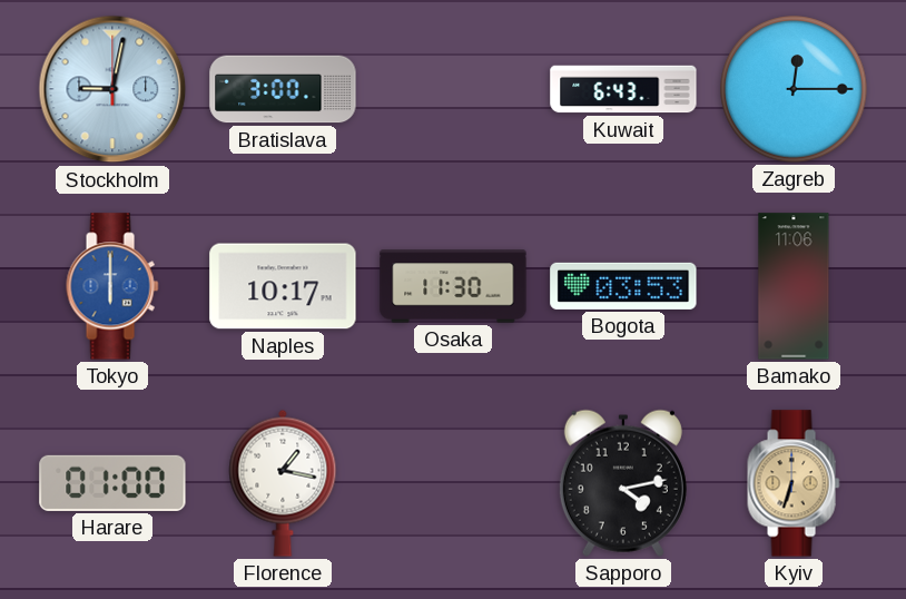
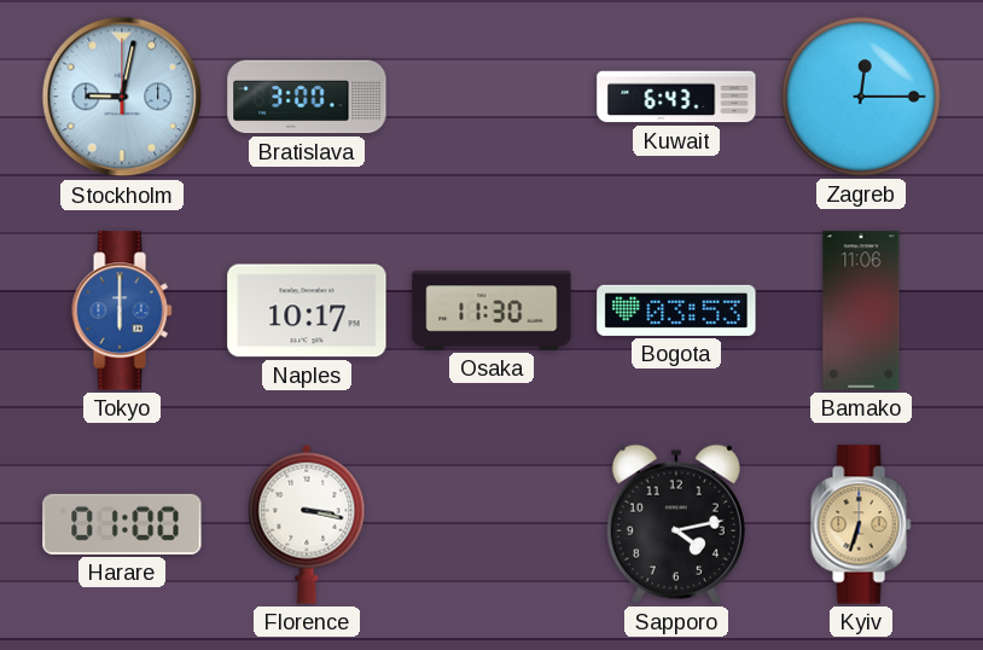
Florence: 1:17 -> 3:17 (307, 524)
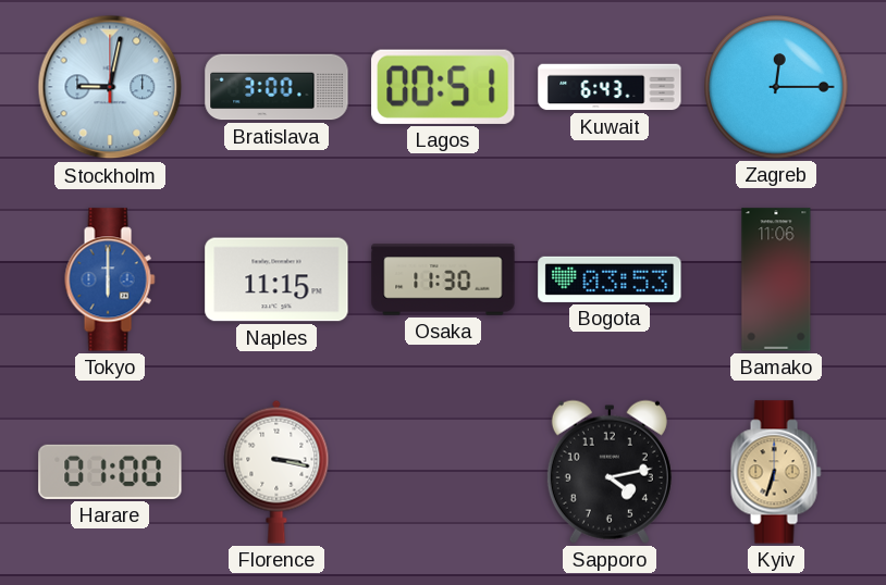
Lagos: none -> 00:51 (443, 87)
Naples: 10:17 -> 11:15 (276, 279)
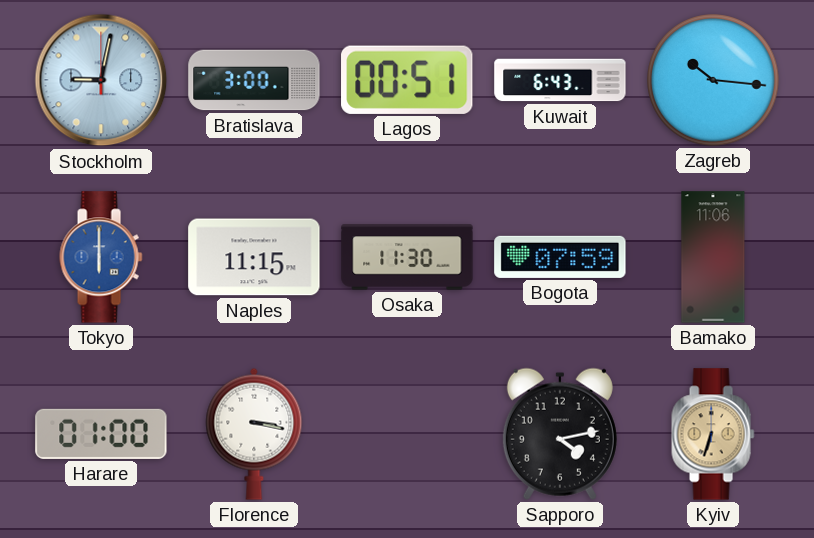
Zagreb: 12:15 -> 10:16 (713, 80)
Bogota: 03:53 -> 07:59 (560, 257)
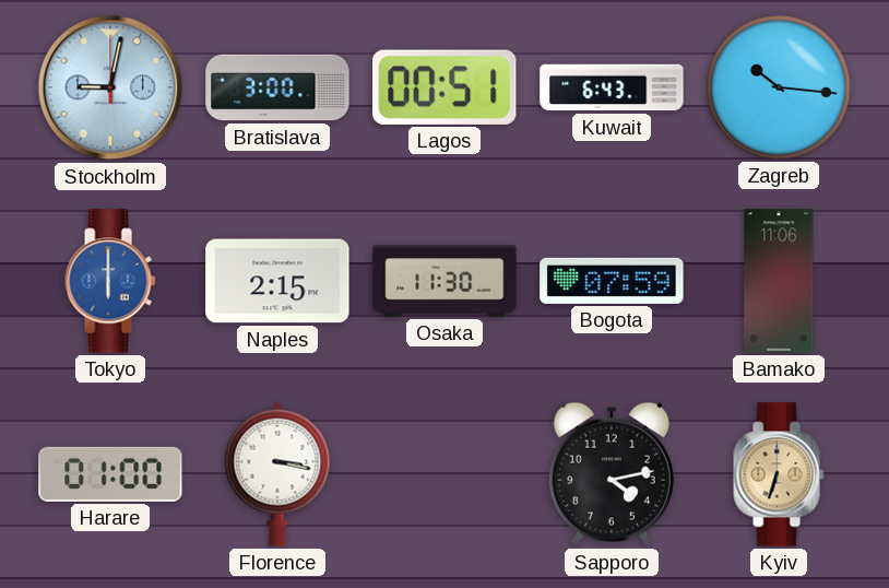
Naples: 11:15 -> 2:15 (277, 281)
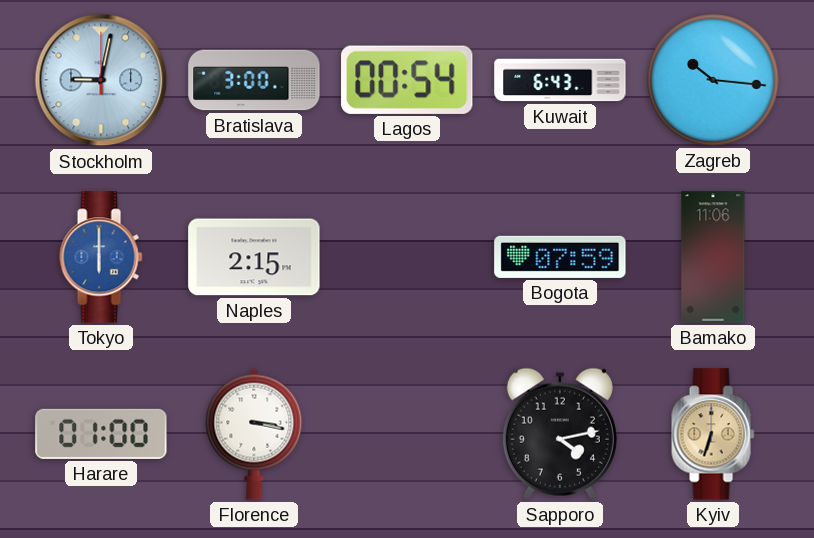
Lagos: 00:51 -> 00:54 (407, 80)
Osaka: 11:30 -> none (444, 281)
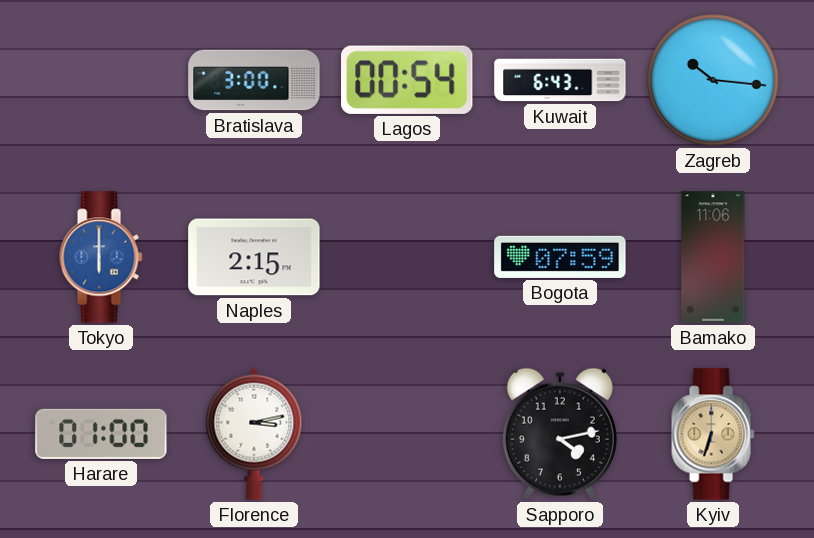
Stockholm: 9:02 -> none (101, 80)
Florence: 3:17 -> 3:13 (254, 434)
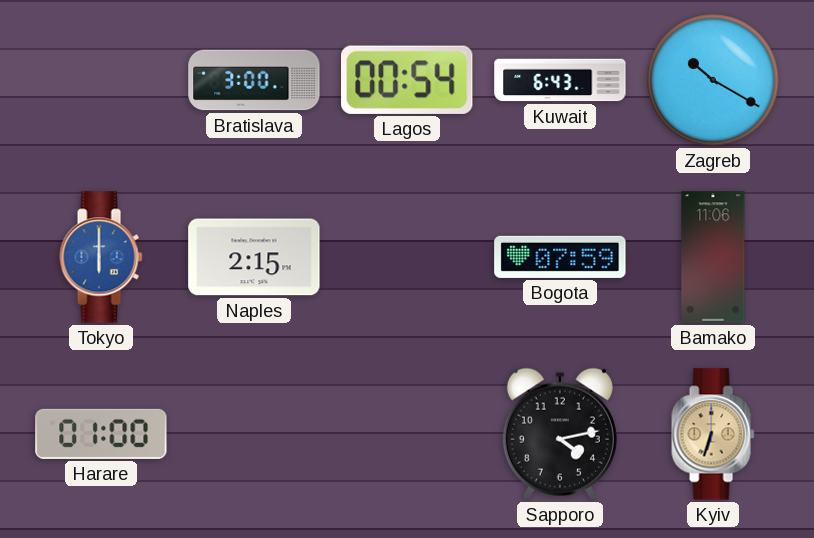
Zagreb: 10:16 -> 10:20 (713, 80)
Florence: 3:13 -> none (254, 434)
